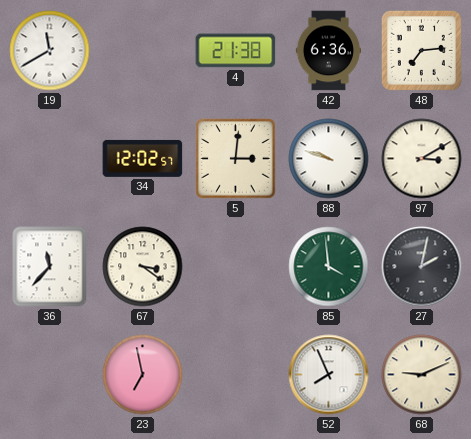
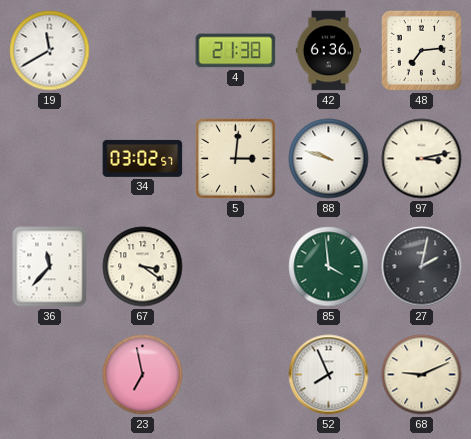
34: 12:02 -> 03:02 (143, 158)
97: 3:10 -> 3:13 (422, 159)
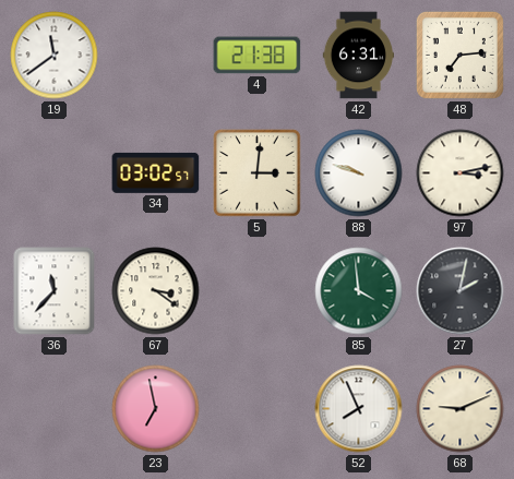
19: 11:40 -> 11:39 (55, 56)
42: 6:36 -> 6:31 (358, 56)
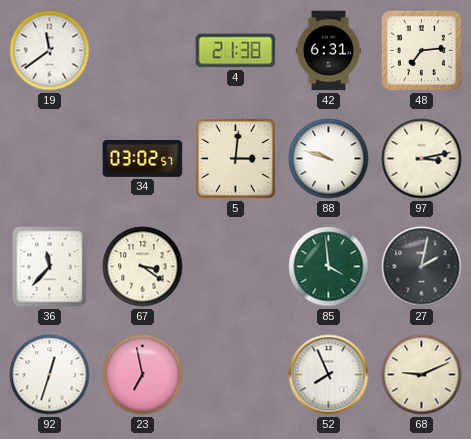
92: none -> 12:33 (50, 375)
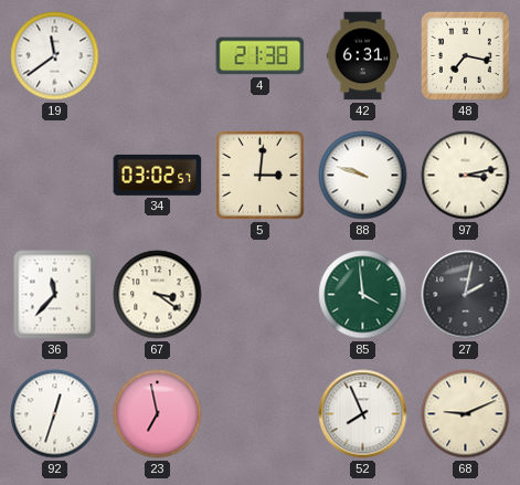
48: 7:14 -> 7:17 (465, 55)
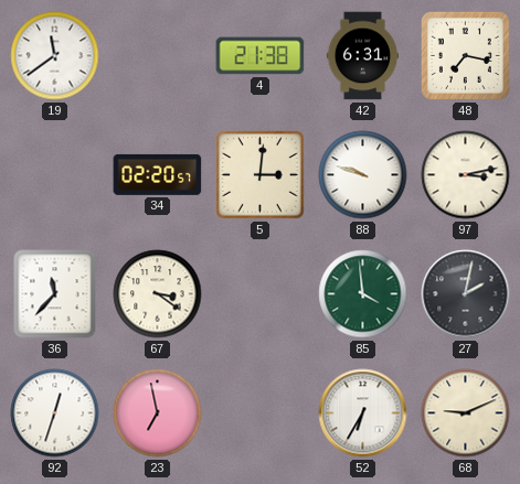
34: 03:02 -> 02:20 (158, 174)
52: 7:56 -> 6:35 (363, 413)
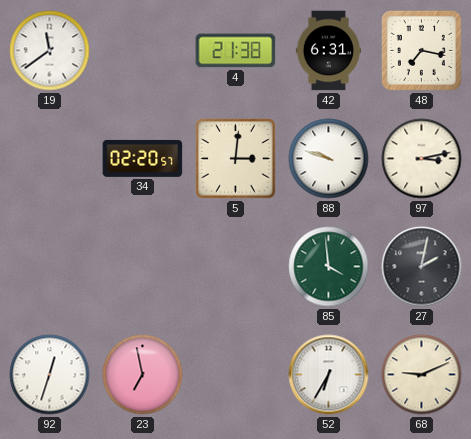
36: 11:37 -> none (55, 294)
67: 3:21 -> none (158, 294)
